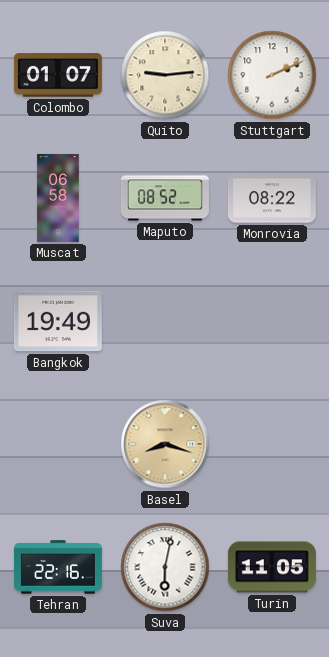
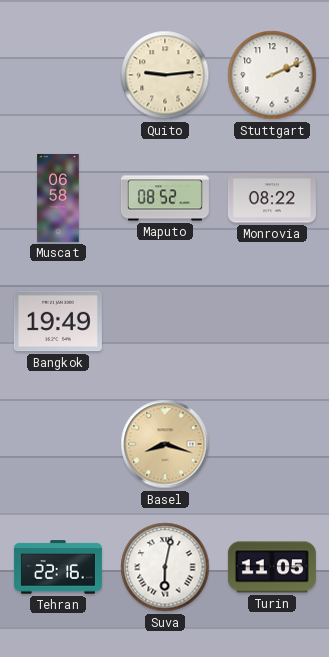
Colombo: 01:07 -> none (58, 75)
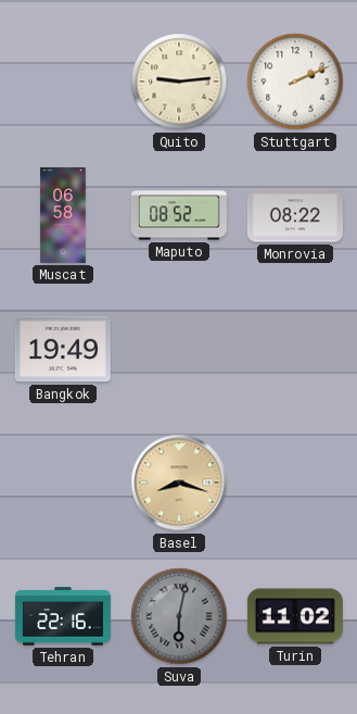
Suva dial: white -> grey (179, 616)
Turin: 11:05 -> 11:02 (295, 616)
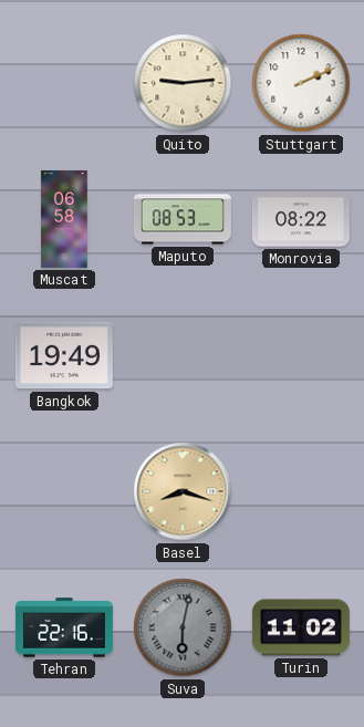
Maputo: 08:52 -> 08:53 (183, 219)
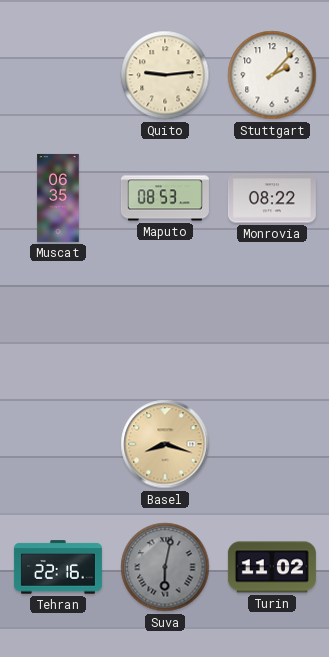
Stuttgart: 2:11 -> 2:07 (272, 75)
Muscat: 06:58 -> 06:35 (58, 198)
Bangkok: 19:49 -> none (64, 355)
